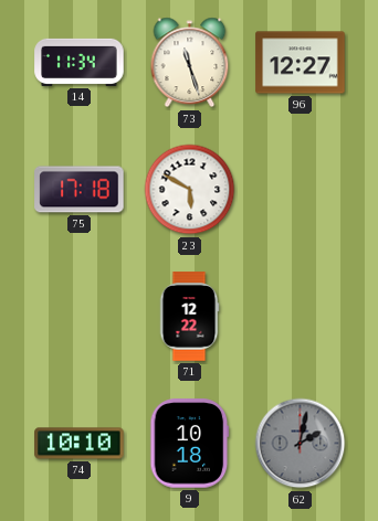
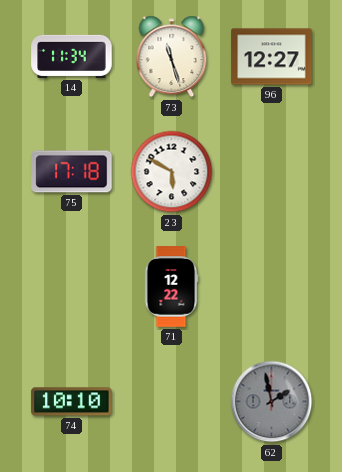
9: 10:18 -> none (190, 444)
62: 2:02 -> 1:58 (272, 402)
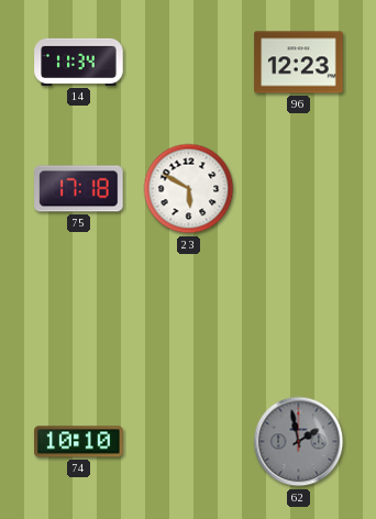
73: 11:27 -> none (172, 57)
96: 12:27 -> 12:23 (299, 63)
71: 12:22 -> none (171, 287)
